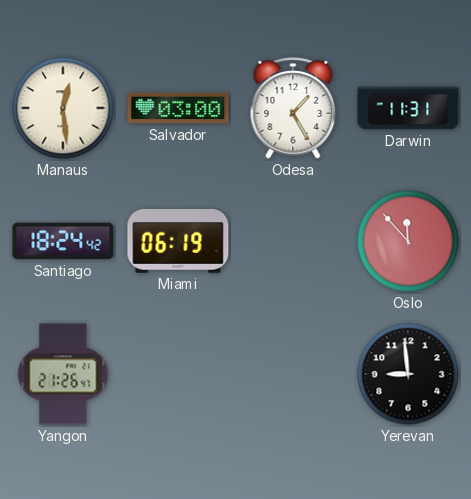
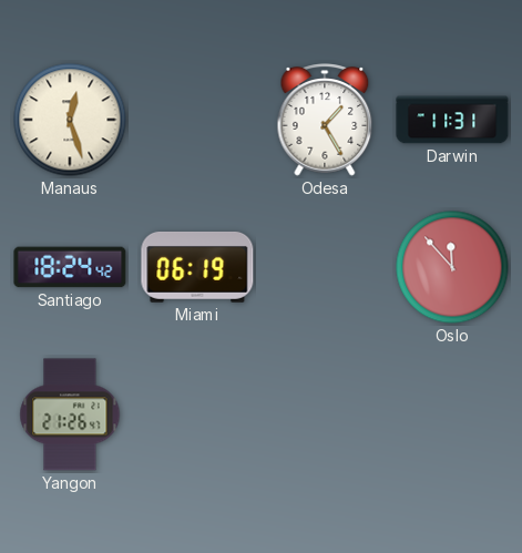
Manaus: 12:29 -> 12:27 (70, 120)
Salvador: 03:00 -> none (178, 108)
Yerevan: 8:59 -> none (408, 374)
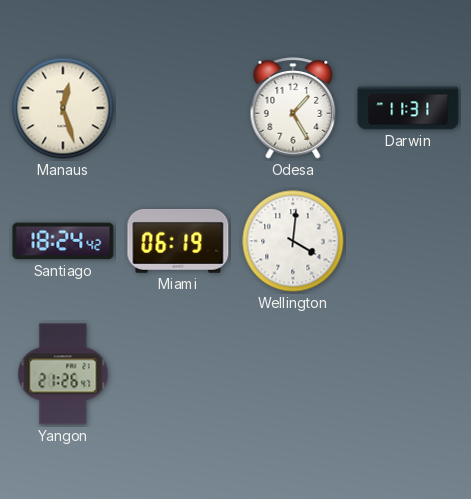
Wellington: none -> 4:01 (293, 241)
Oslo: 11:53 -> none (452, 267)
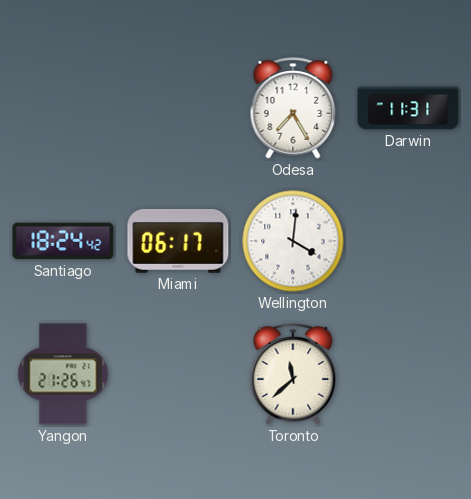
Manaus: 12:27 -> none (63, 108)
Odesa: 1:25 -> 7:25 (293, 108)
Miami: 06:19 -> 06:17 (178, 241)
Toronto: none -> 11:38 (293, 374)
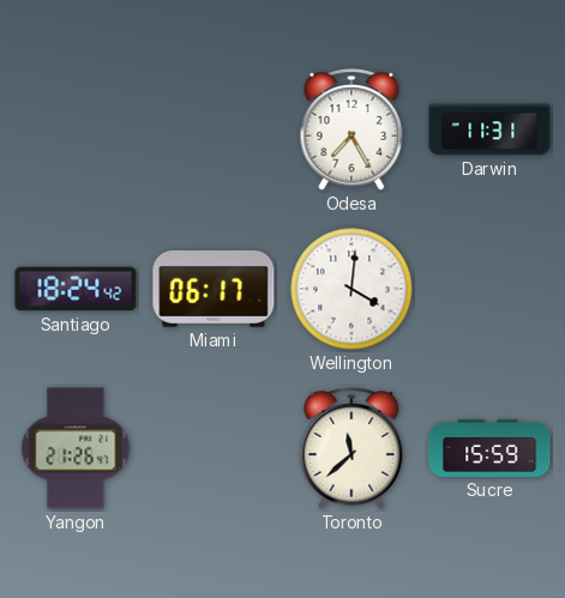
Sucre: none -> 15:59 (489, 448)
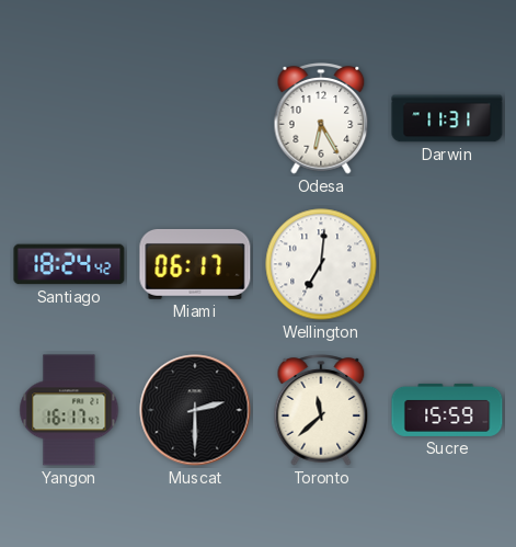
Odesa: 7:25 -> 6:25 (321, 118)
Wellington: 4:01 -> 7:01 (321, 264)
Yangon: 21:26 -> 16:17 (69, 410)
Muscat: none -> 2:30 (195, 410)
